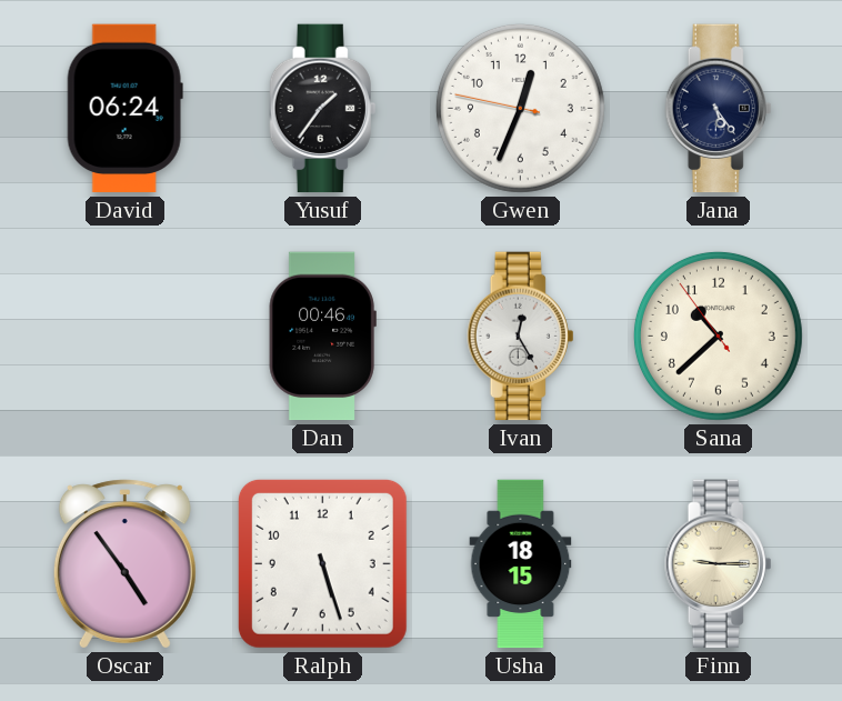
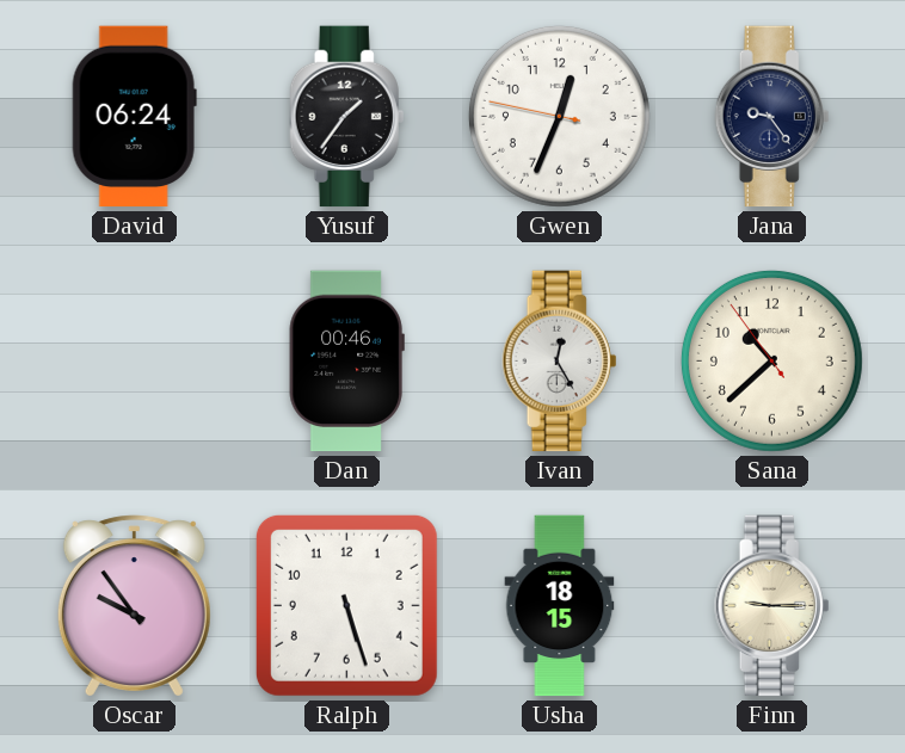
Jana: 5:24 -> 9:24 (772, 117)
Oscar: 4:54 -> 9:54 (134, 606)
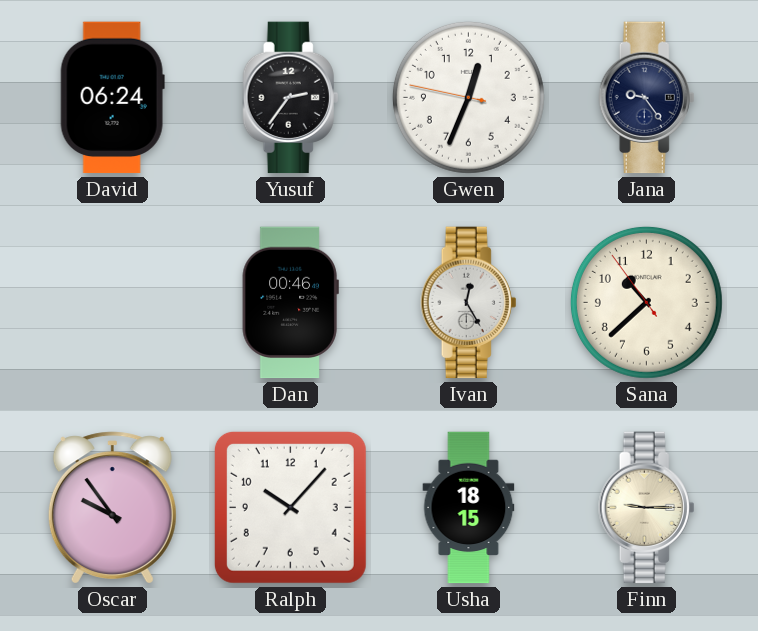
Yusuf: 1:36 -> 2:36 (291, 98)
Ralph: 5:27 -> 10:07 (290, 507)
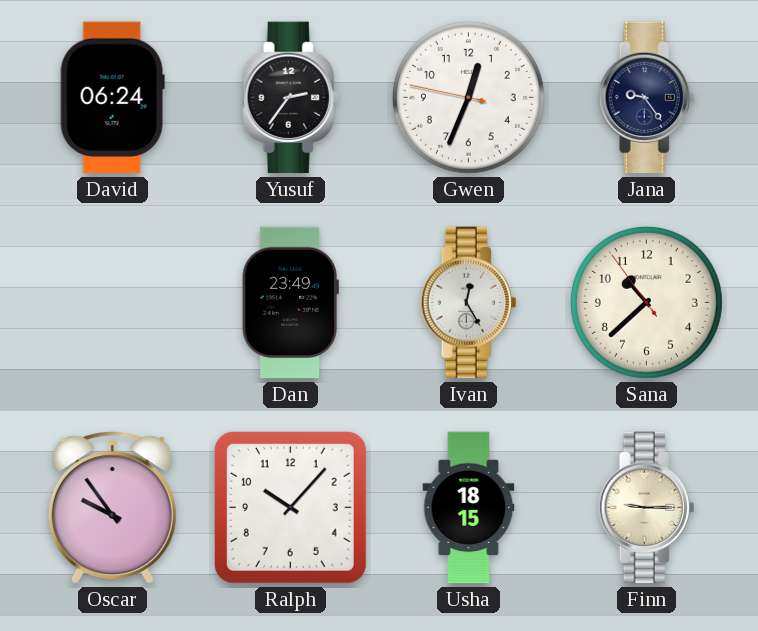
Dan: 00:46 -> 23:49 (290, 303)
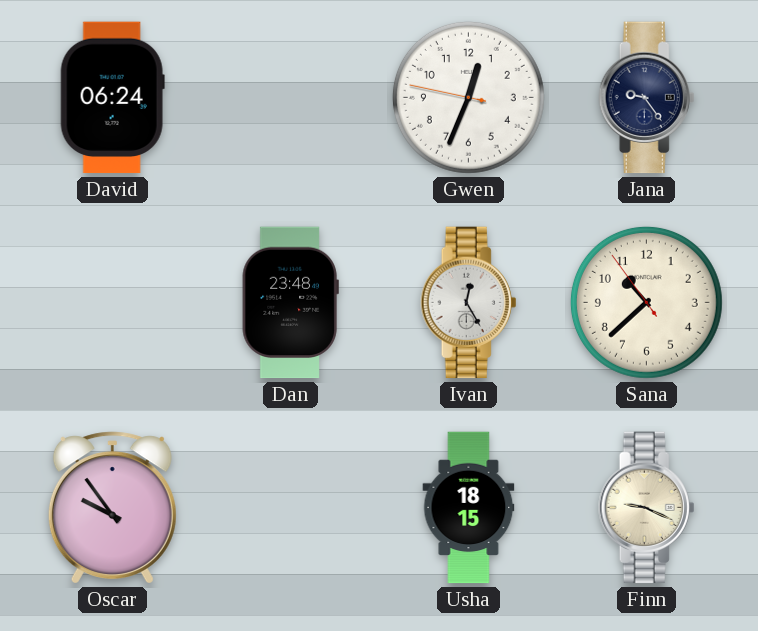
Yusuf: 2:36 -> none (291, 98)
Dan: 23:49 -> 23:48 (290, 303)
Ralph: 10:07 -> none (290, 507)
Finn: 9:15 -> 9:19 (647, 508)
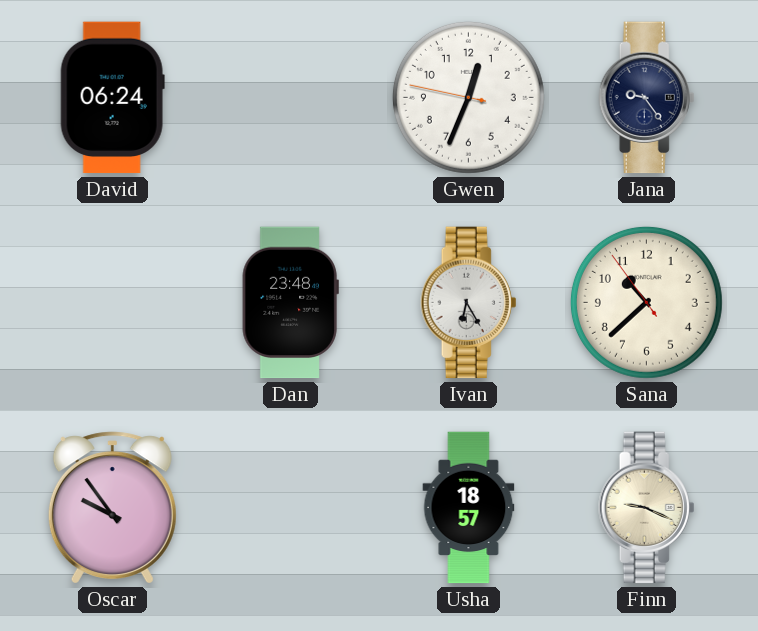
Ivan: 12:25 -> 6:25 (469, 303)
Usha: 18:15 -> 18:57 (469, 508)
